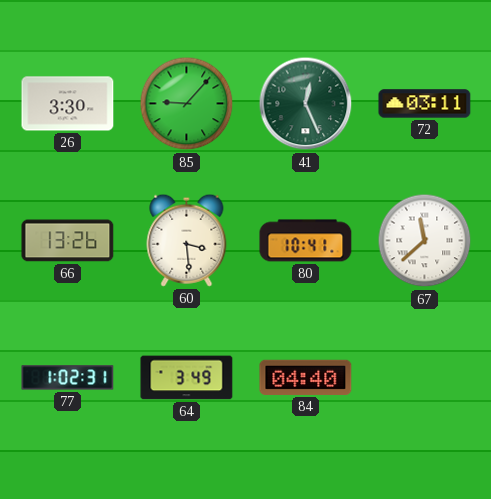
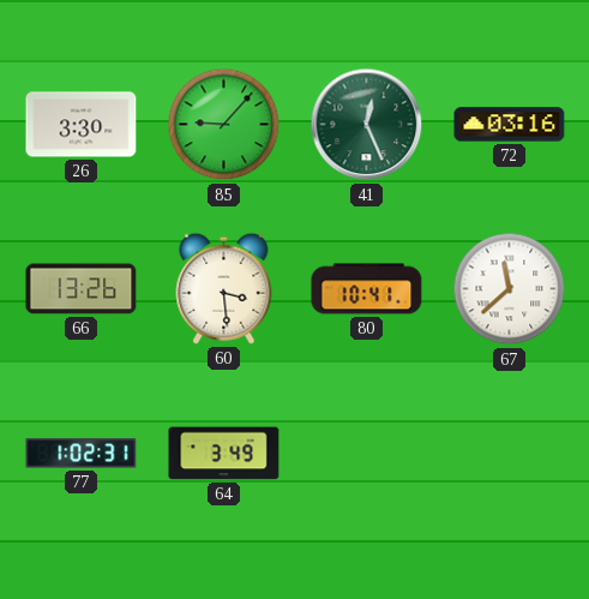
72: 03:11 -> 03:16 (510, 125)
84: 04:40 -> none (306, 377)
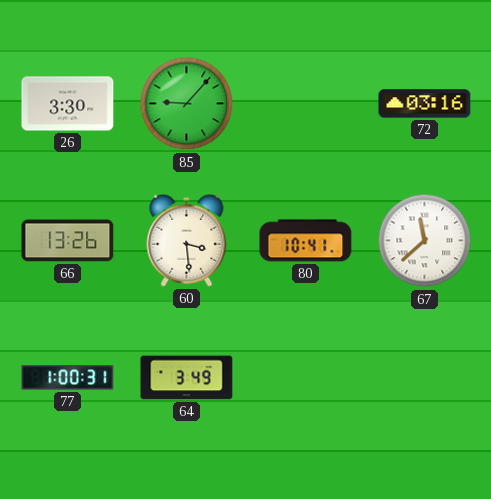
41: 12:26 -> none (367, 125)
77: 1:02 -> 1:00 (68, 378)
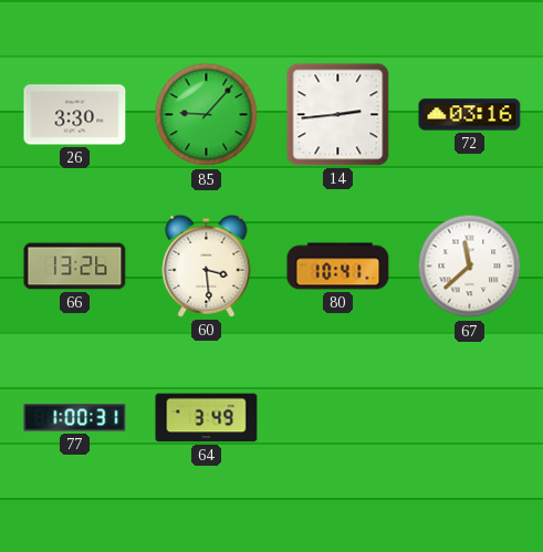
14: none -> 2:44 (338, 115)
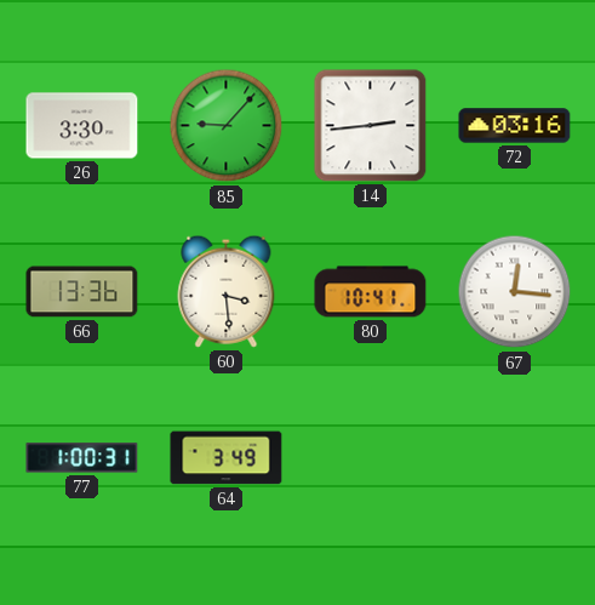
66: 13:26 -> 13:36 (82, 292)
67: 11:38 -> 12:16 (515, 292)
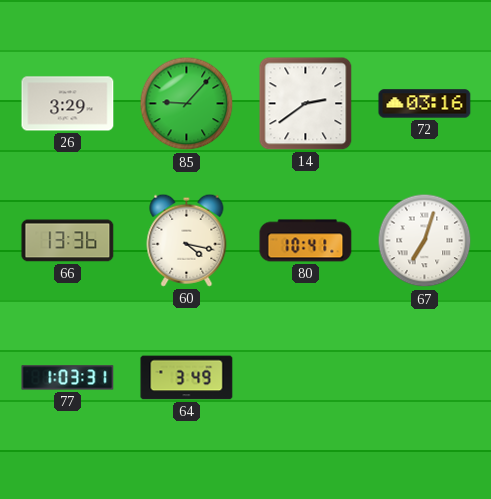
26: 3:30 -> 3:29 (68, 104)
14: 2:44 -> 2:39 (306, 104)
60: 3:29 -> 4:17 (187, 240)
67: 12:16 -> 7:03 (425, 241)
77: 1:00 -> 1:03 (68, 378)
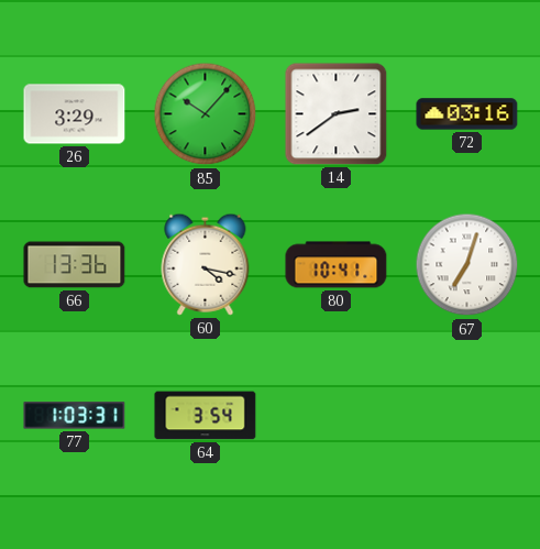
85: 9:07 -> 10:07 (206, 114)
64: 3:49 -> 3:54 (206, 416)
